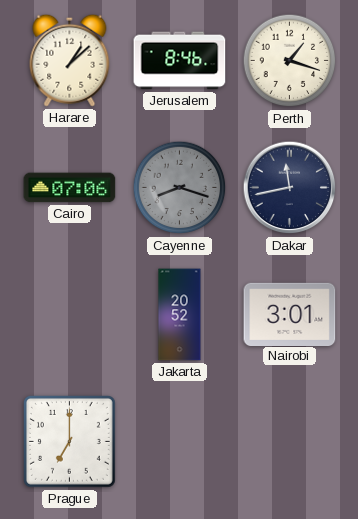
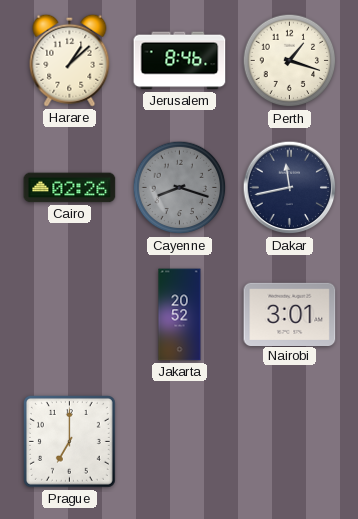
Cairo: 07:06 -> 02:26 (70, 188)
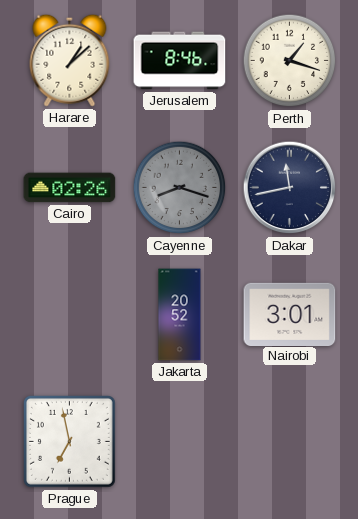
Prague: 7:00 -> 6:58 (69, 441)
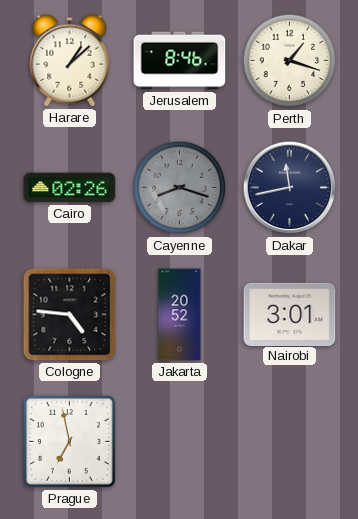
Cologne: none -> 4:46 (70, 315)
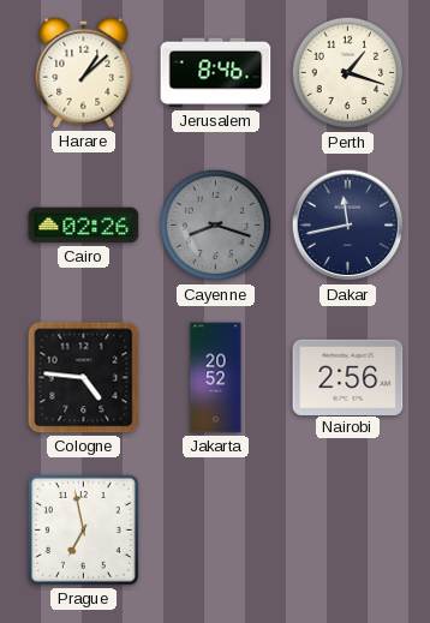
Nairobi: 3:01 -> 2:56 (348, 377)
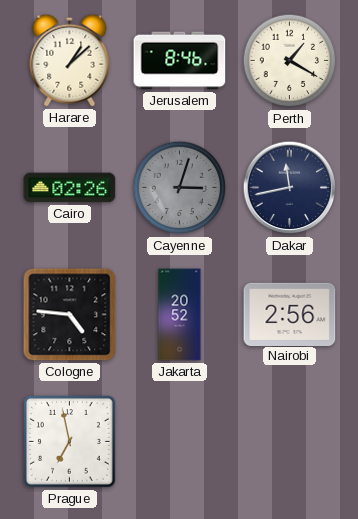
Perth: 1:18 -> 1:20 (290, 61)
Cayenne: 8:18 -> 3:03 (180, 188)
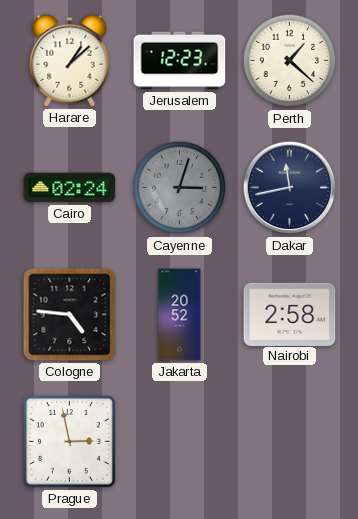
Jerusalem: 8:46 -> 12:23 (180, 61)
Perth: 1:20 -> 1:22 (290, 61)
Cairo: 02:26 -> 02:24 (70, 188)
Nairobi: 2:56 -> 2:58 (290, 314)
Prague: 6:58 -> 2:58 (69, 441)
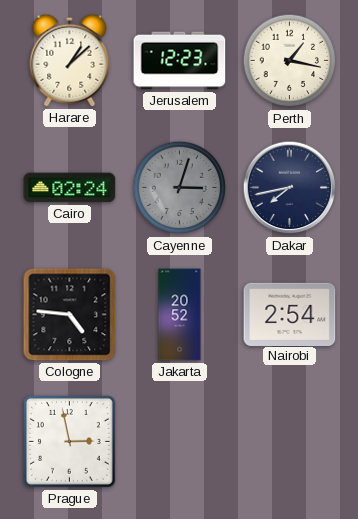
Perth: 1:22 -> 1:17 (290, 61)
Dakar: 11:43 -> 7:43 (290, 188)
Nairobi: 2:58 -> 2:54 (290, 314)
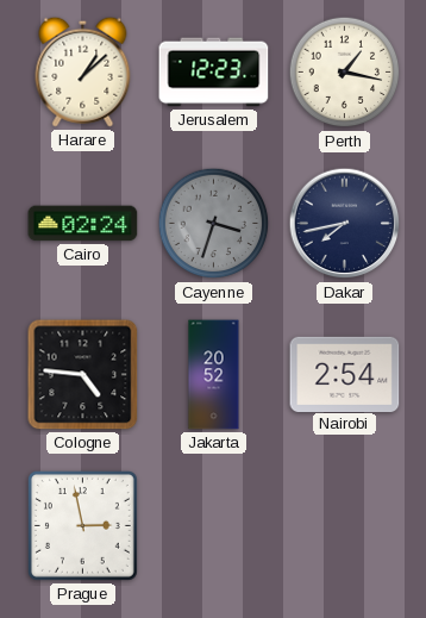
Cayenne: 3:03 -> 3:33 (214, 224)
